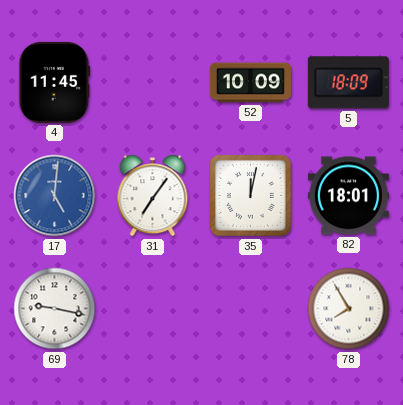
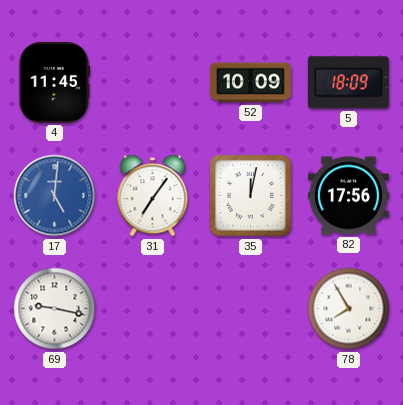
82: 18:01 -> 17:56 (348, 196)
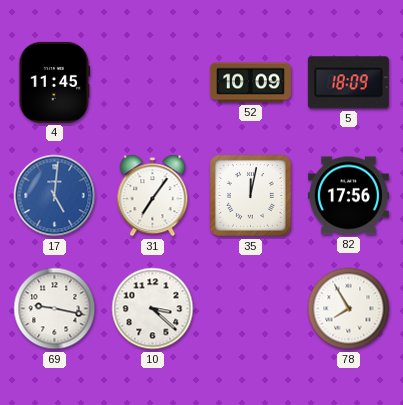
10: none -> 3:22 (153, 309)
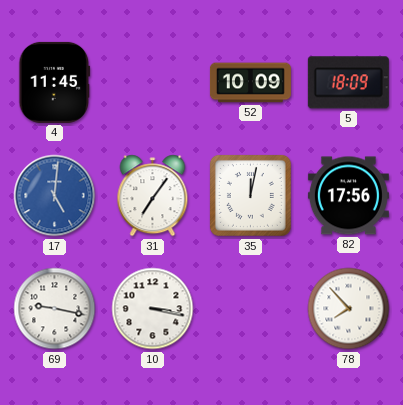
10: 3:22 -> 3:17 (153, 309)
78: 7:55 -> 7:53 (349, 309)
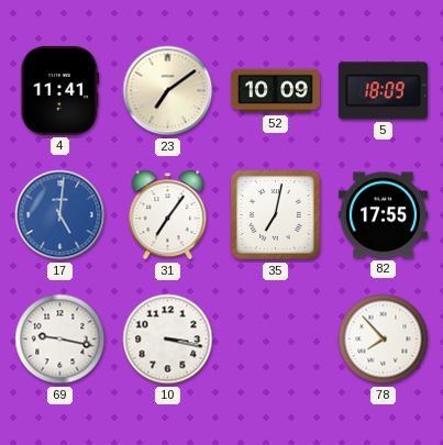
4: 11:45 -> 11:41 (60, 90)
23: none -> 7:09 (168, 91)
35: 12:02 -> 7:02 (275, 214)
82: 17:56 -> 17:55 (383, 215)
